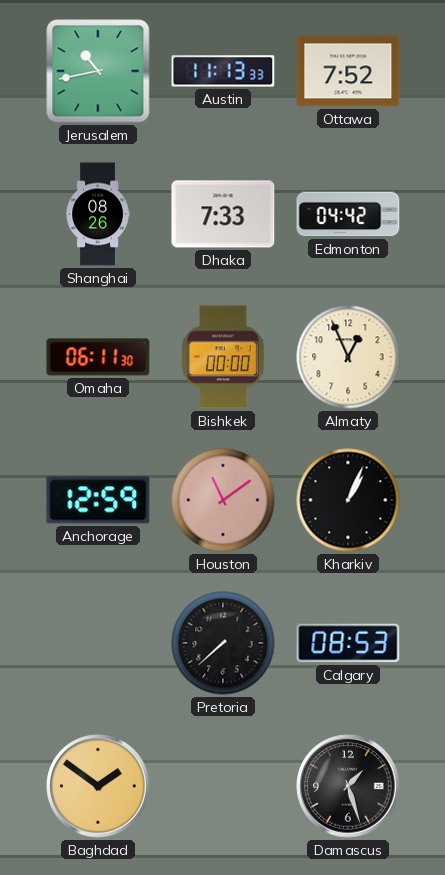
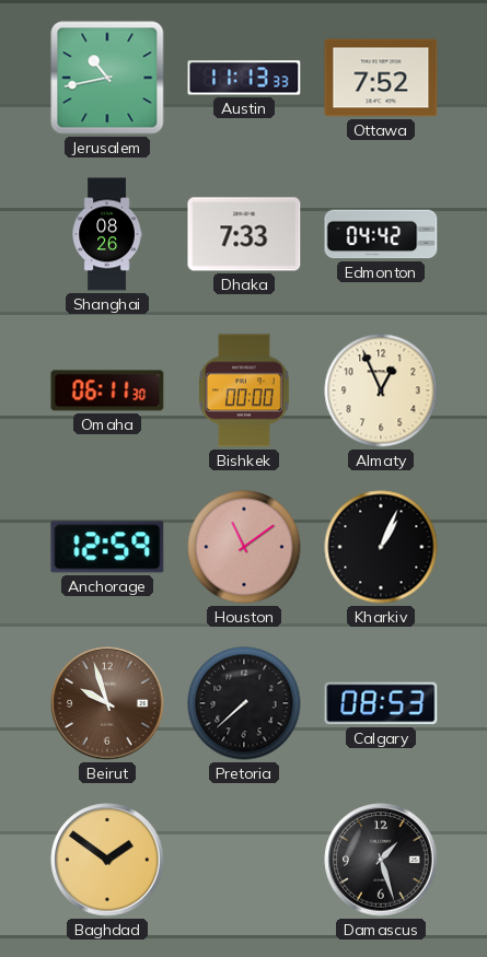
Beirut: none -> 9:57 (107, 703)
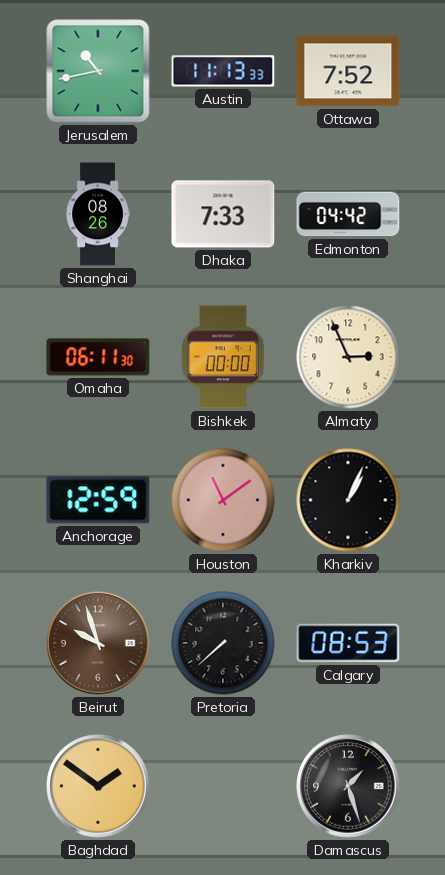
Almaty: 12:56 -> 2:56 (348, 357)
